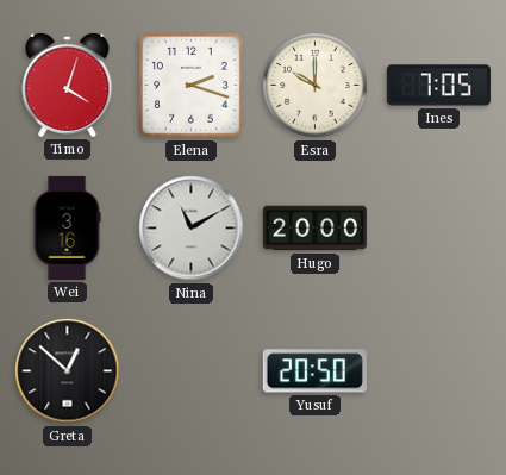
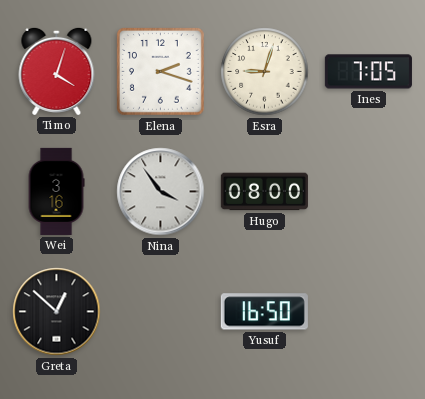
Esra: 10:00 -> 9:03 (265, 72)
Nina: 11:10 -> 3:54 (161, 192)
Hugo: 20:00 -> 08:00 (264, 192)
Yusuf: 20:50 -> 16:50 (264, 312)
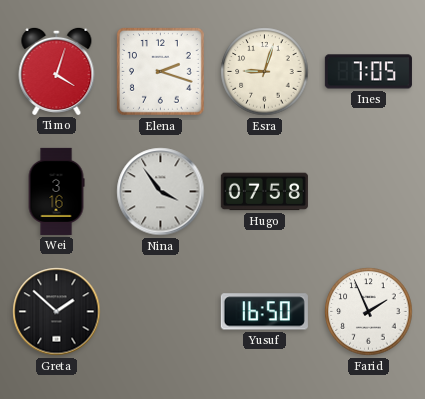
Hugo: 08:00 -> 07:58 (264, 192)
Greta: 12:52 -> 1:52 (57, 312)
Farid: none -> 1:56 (369, 312)
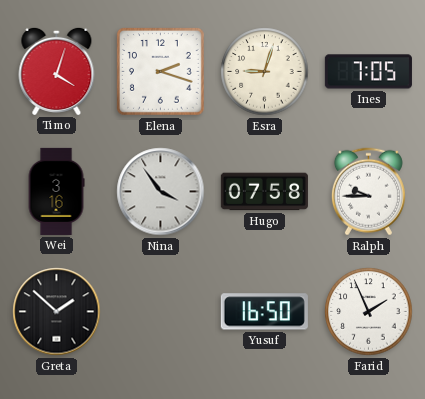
Ralph: none -> 9:45 (368, 192)
